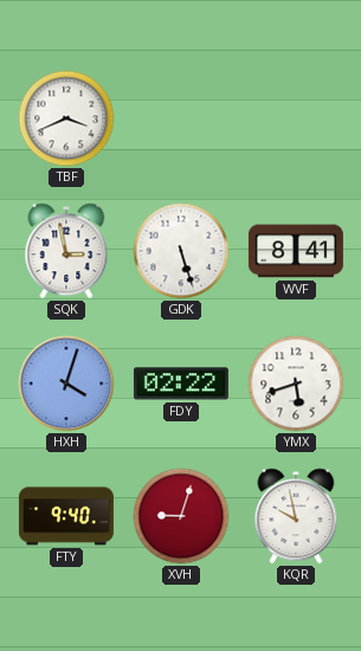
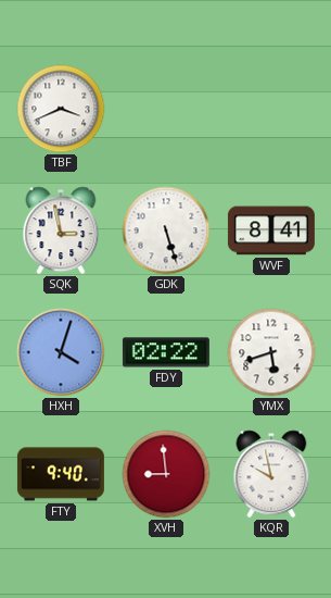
XVH: 9:03 -> 8:59 (166, 474)
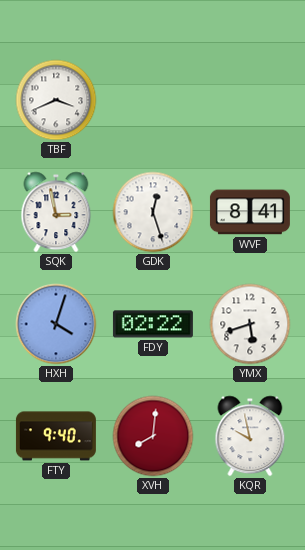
GDK: 5:27 -> 12:27 (153, 212)
XVH: 8:59 -> 8:01 (153, 436)
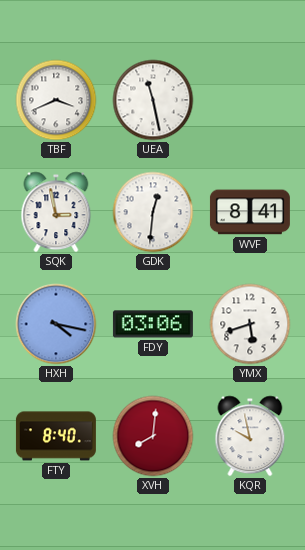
UEA: none -> 11:28 (153, 100)
GDK: 12:27 -> 12:31 (153, 212)
HXH: 4:03 -> 4:17 (56, 324)
FDY: 02:22 -> 03:06 (153, 324)
FTY: 9:40 -> 8:40 (56, 436)
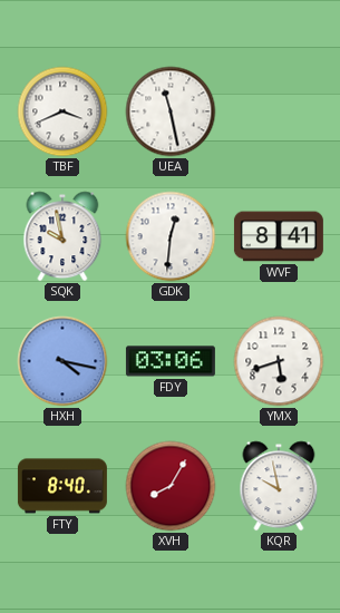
SQK: 2:58 -> 9:58 (62, 236)
XVH: 8:01 -> 8:05 (171, 486)
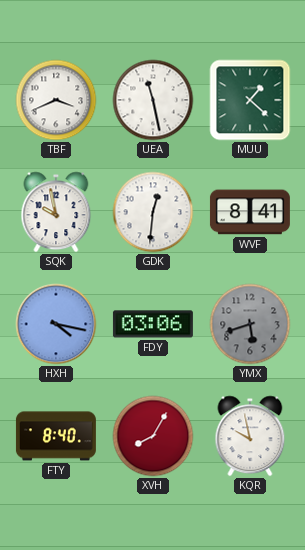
MUU: none -> 1:22 (250, 100)
YMX dial: white -> grey (250, 324)
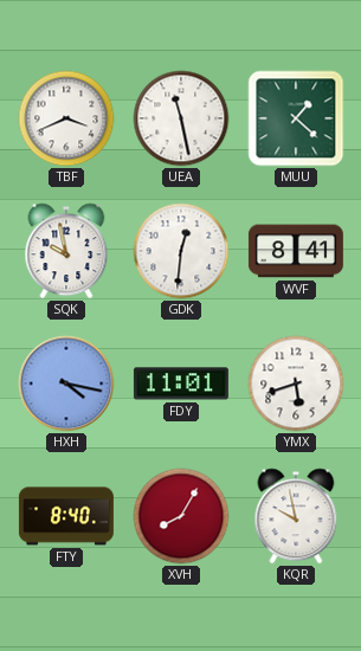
FDY: 03:06 -> 11:01 (181, 383)
YMX dial: grey -> white (296, 383)
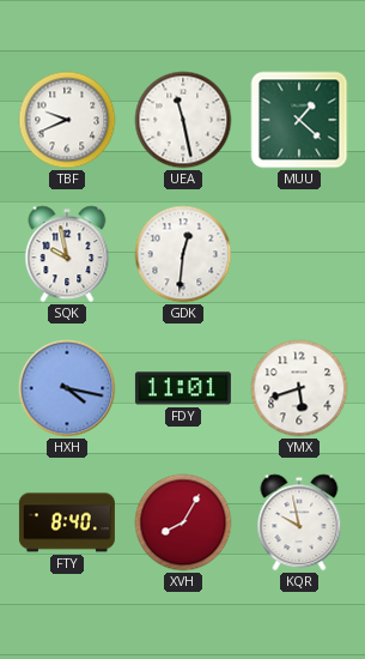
TBF: 3:41 -> 9:41 (67, 120)
WVF: 8:41 -> none (296, 251)
